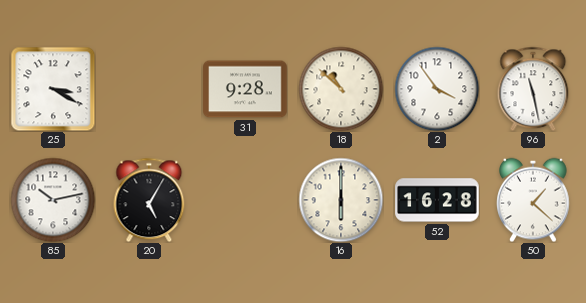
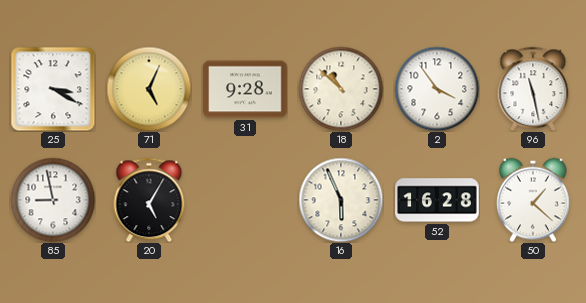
71: none -> 5:04 (149, 89)
85: 10:13 -> 8:58 (53, 200)
16: 6:00 -> 5:56 (341, 200)
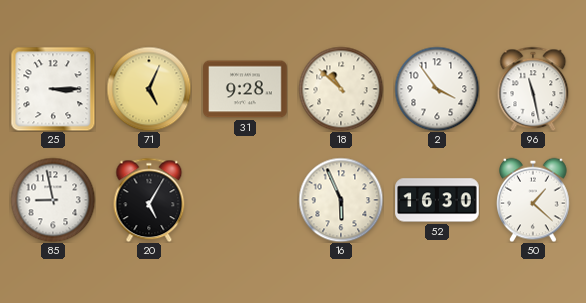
25: 3:20 -> 3:15 (53, 89)
52: 16:28 -> 16:30 (437, 200)
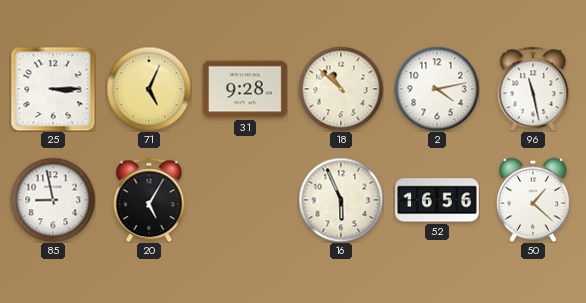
2: 3:54 -> 4:13 (437, 89)
52: 16:30 -> 16:56 (437, 200)
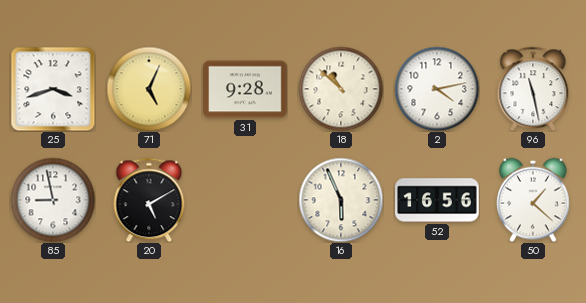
25: 3:15 -> 3:42 (53, 89)
20: 5:05 -> 5:10 (149, 200)
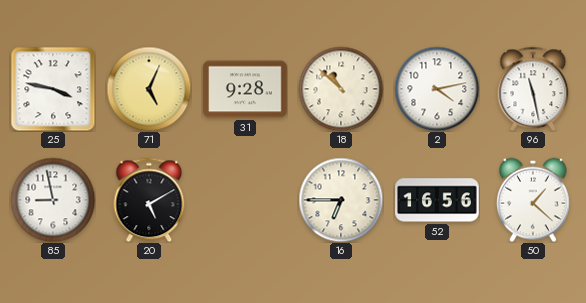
25: 3:42 -> 3:47 (53, 89)
16: 5:56 -> 6:45 (341, 200)
